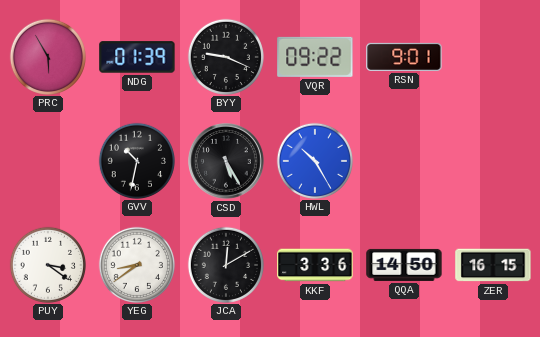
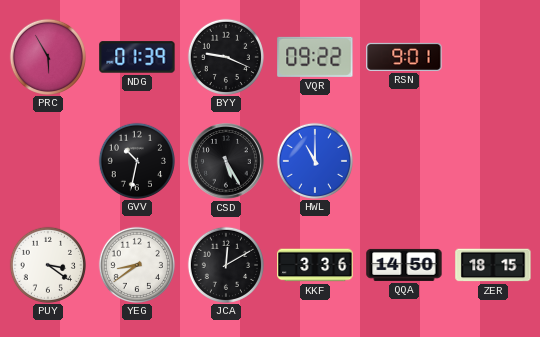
HWL: 10:25 -> 11:00 (314, 160)
ZER: 16:15 -> 18:15 (493, 265)
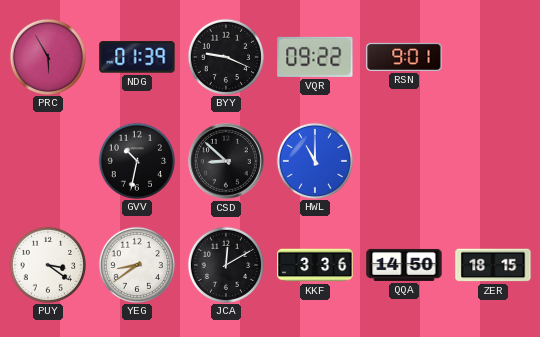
CSD: 5:25 -> 8:52 (227, 162)
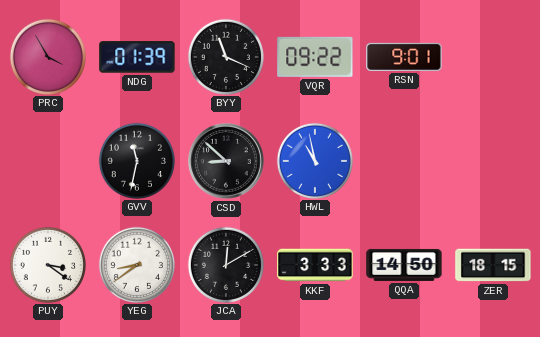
PRC: 5:55 -> 3:55 (47, 56)
BYY: 9:19 -> 11:19 (225, 56)
GVV: 10:32 -> 11:32 (136, 160)
HWL: 11:00 -> 10:58 (314, 160)
KKF: 3:36 -> 3:33 (315, 265)
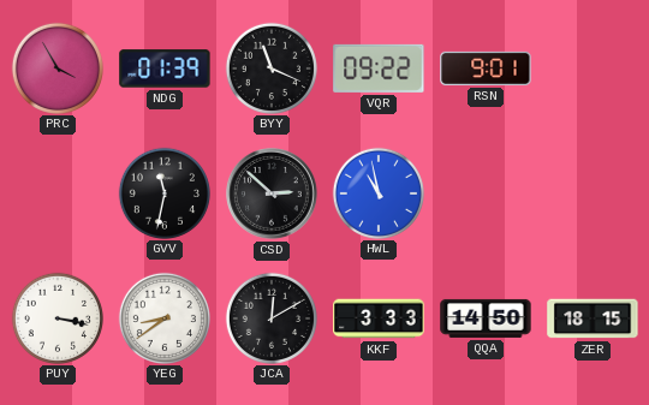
CSD: 8:52 -> 2:52 (273, 195)
PUY: 3:21 -> 3:17 (56, 317)
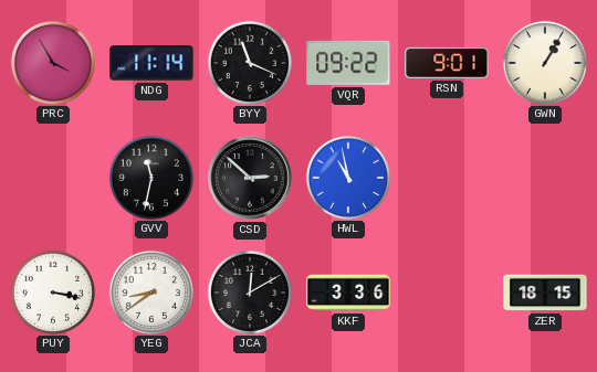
NDG: 01:39 -> 11:14 (151, 63)
GWN: none -> 1:05 (544, 62)
KKF: 3:33 -> 3:36 (348, 293)
QQA: 14:50 -> none (486, 318)
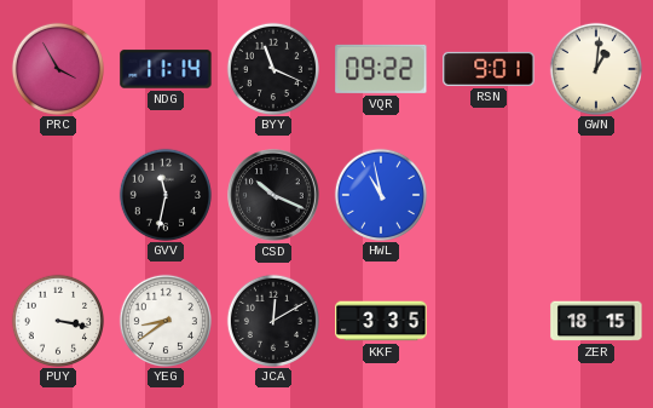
GWN: 1:05 -> 1:01 (595, 68)
CSD: 2:52 -> 10:19 (275, 196)
KKF: 3:36 -> 3:35 (381, 321)
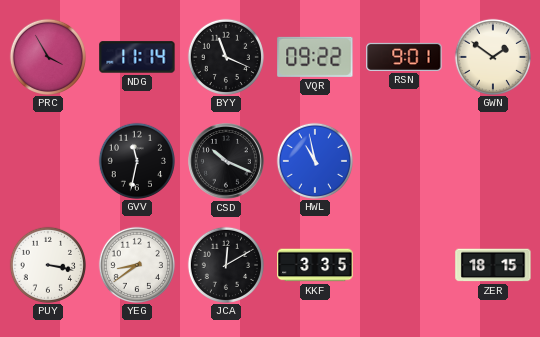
GWN: 1:01 -> 1:51 (492, 56)
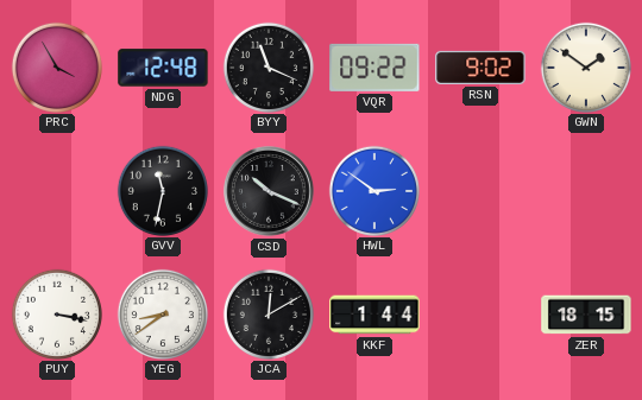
NDG: 11:14 -> 12:48 (163, 68)
RSN: 9:01 -> 9:02 (480, 68)
HWL: 10:58 -> 2:51 (373, 190)
KKF: 3:35 -> 1:44 (374, 315)
